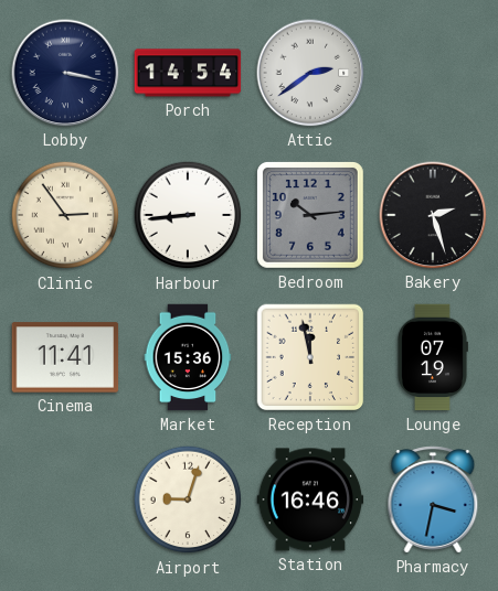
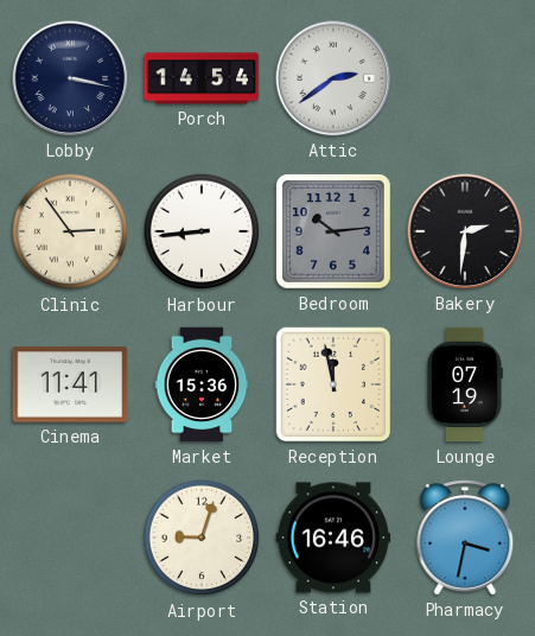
Bakery: 2:27 -> 2:31 (465, 231)
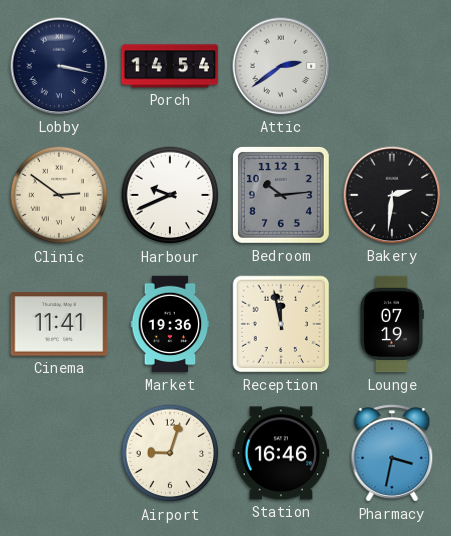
Clinic: 2:54 -> 2:51 (59, 195)
Harbour: 8:44 -> 9:41 (170, 195)
Market: 15:36 -> 19:36 (170, 324)
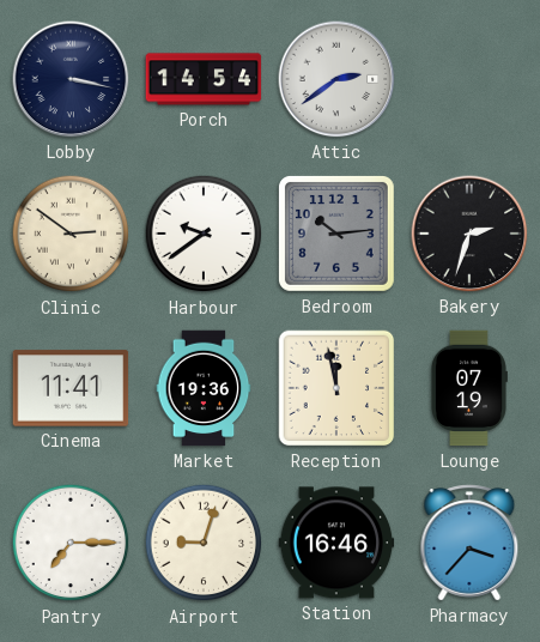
Harbour: 9:41 -> 9:39 (204, 234)
Bakery: 2:31 -> 2:33 (469, 234)
Pantry: none -> 7:15 (71, 543)
Pharmacy: 3:32 -> 3:37 (469, 543)
